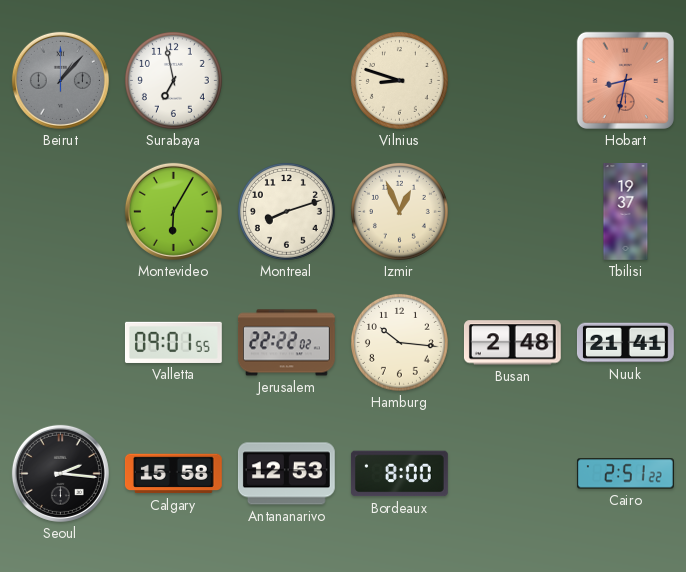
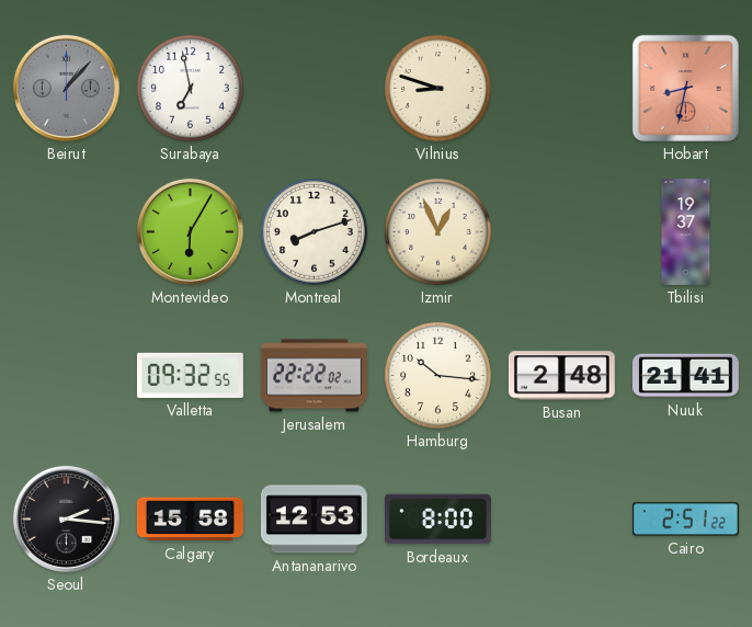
Valletta: 09:01 -> 09:32 (190, 375)
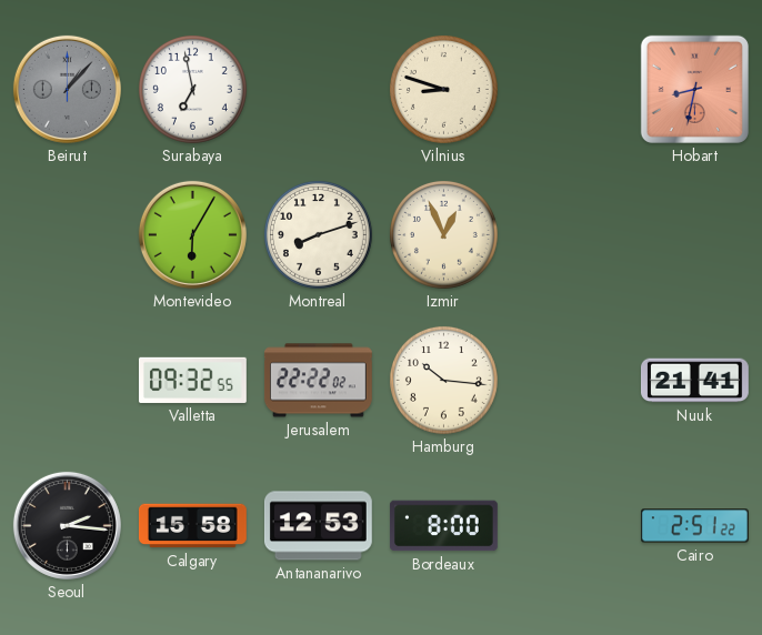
Tbilisi: 19:37 -> none (686, 232)
Busan: 2:48 -> none (561, 376)
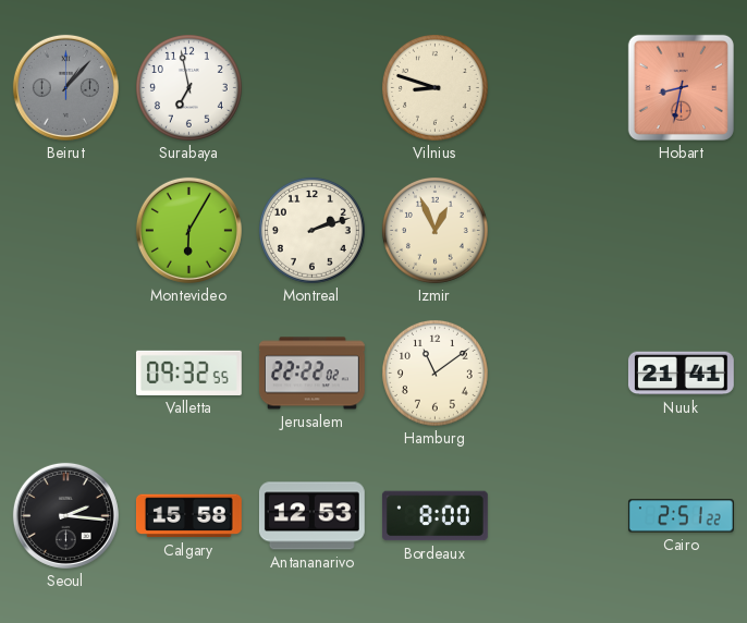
Montreal: 8:12 -> 2:12 (311, 230)
Hamburg: 10:16 -> 11:09 (434, 372)
